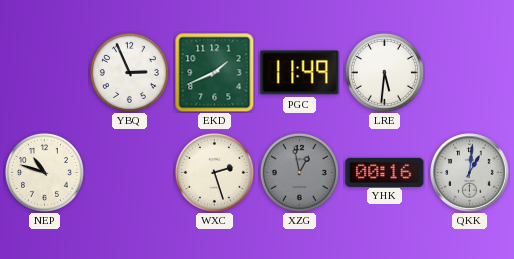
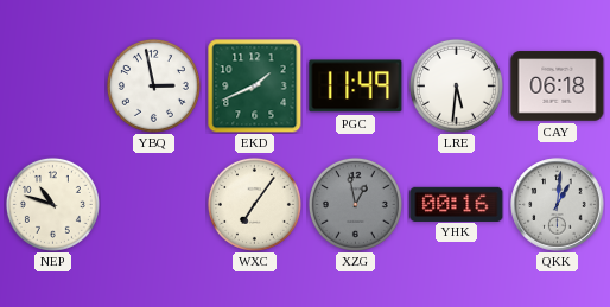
YBQ: 2:56 -> 2:58 (153, 85)
CAY: none -> 06:18 (558, 87)
WXC: 2:27 -> 7:06 (254, 204)
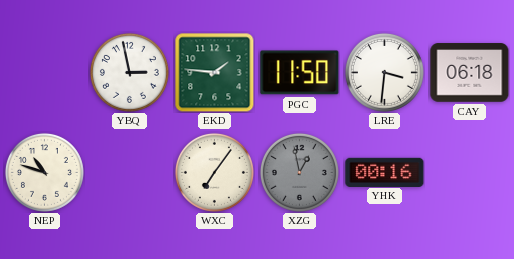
EKD: 1:41 -> 1:46 (215, 73)
PGC: 11:49 -> 11:50 (300, 73)
LRE: 5:31 -> 3:31 (384, 72)
QKK: 1:01 -> none (558, 205)
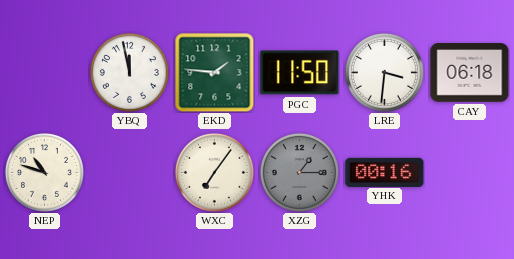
YBQ: 2:58 -> 11:58 (129, 72)
XZG: 12:58 -> 1:15 (299, 172)
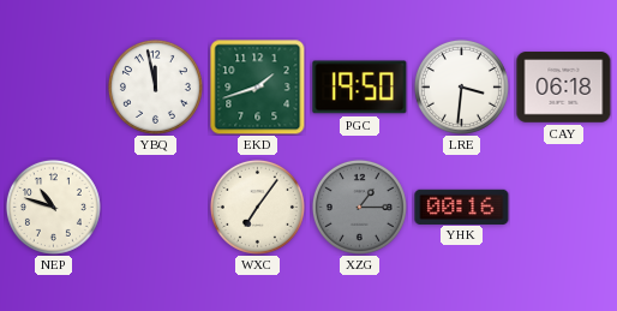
EKD: 1:46 -> 1:42 (258, 88)
PGC: 11:50 -> 19:50 (360, 88)
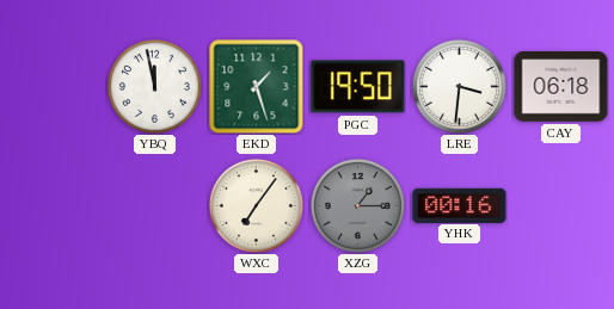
EKD: 1:42 -> 1:27 (257, 87)
NEP: 10:48 -> none (53, 207)
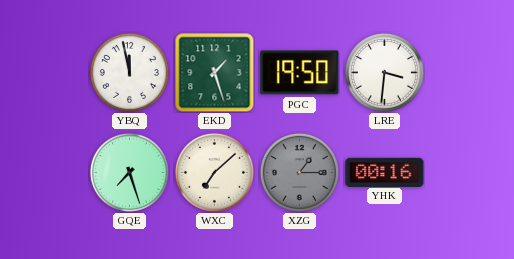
CAY: 06:18 -> none (561, 87)
GQE: none -> 7:27 (129, 172)
WXC: 7:06 -> 7:08 (214, 172)
